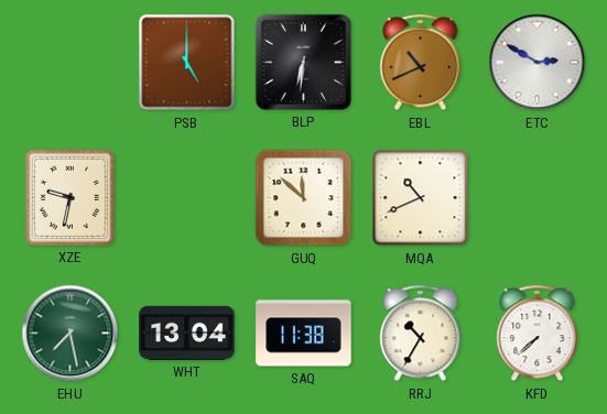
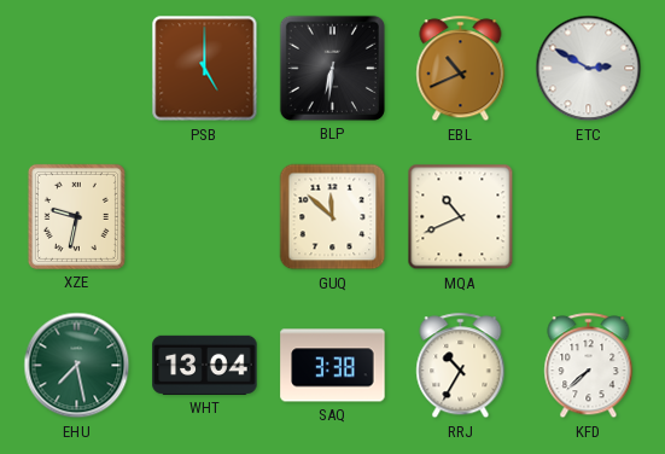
SAQ: 11:38 -> 3:38 (333, 366)
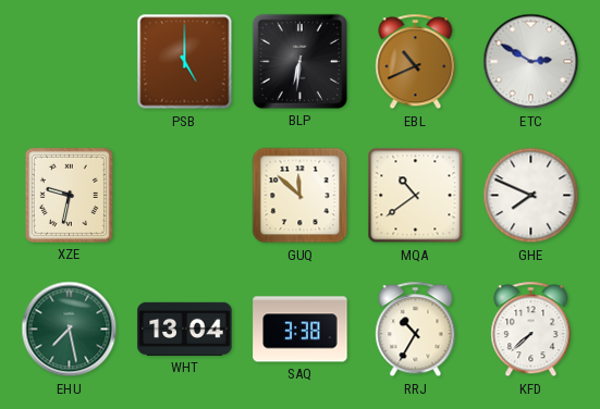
MQA: 10:41 -> 10:39 (416, 196)
GHE: none -> 7:49 (531, 196)
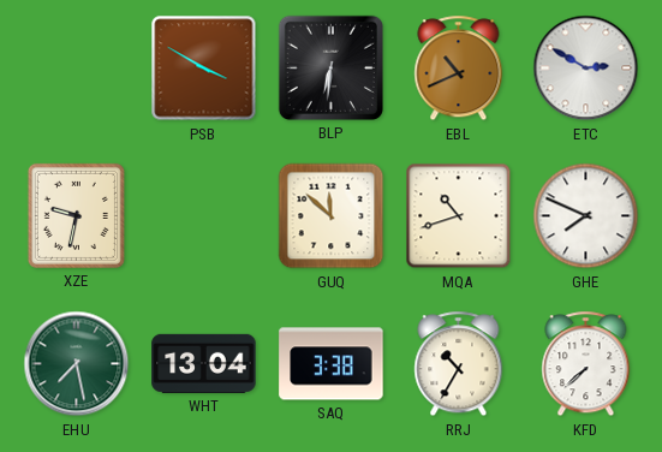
PSB: 5:00 -> 3:50 (204, 69)
MQA: 10:39 -> 10:42 (459, 216)
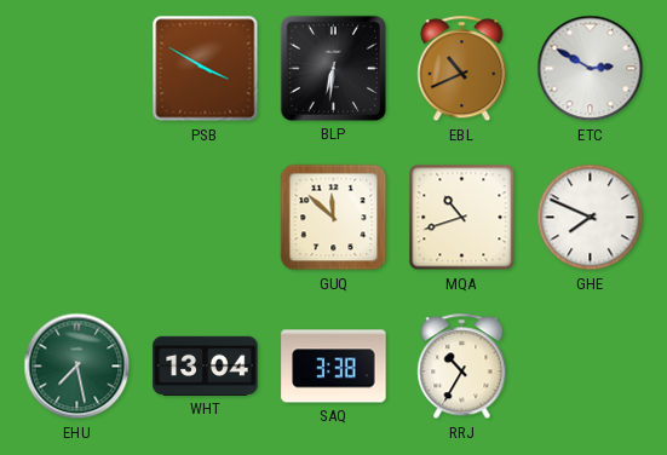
XZE: 9:32 -> none (76, 215)
KFD: 7:38 -> none (586, 364)
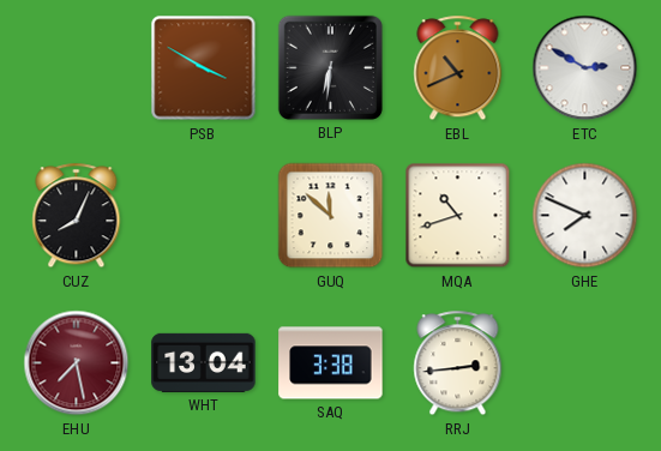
CUZ: none -> 8:04 (77, 216)
EHU dial: green -> burgundy (77, 363)
RRJ: 10:35 -> 2:44 (458, 363)
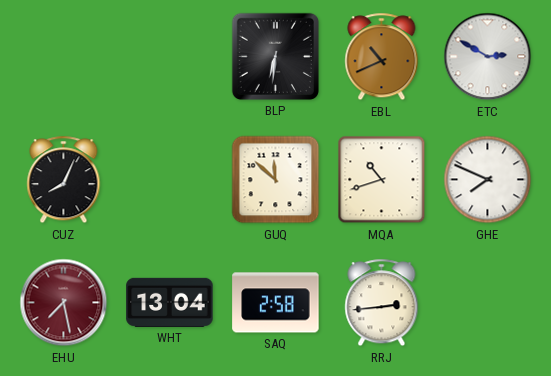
PSB: 3:50 -> none (204, 68)
SAQ: 3:38 -> 2:58 (276, 303)
